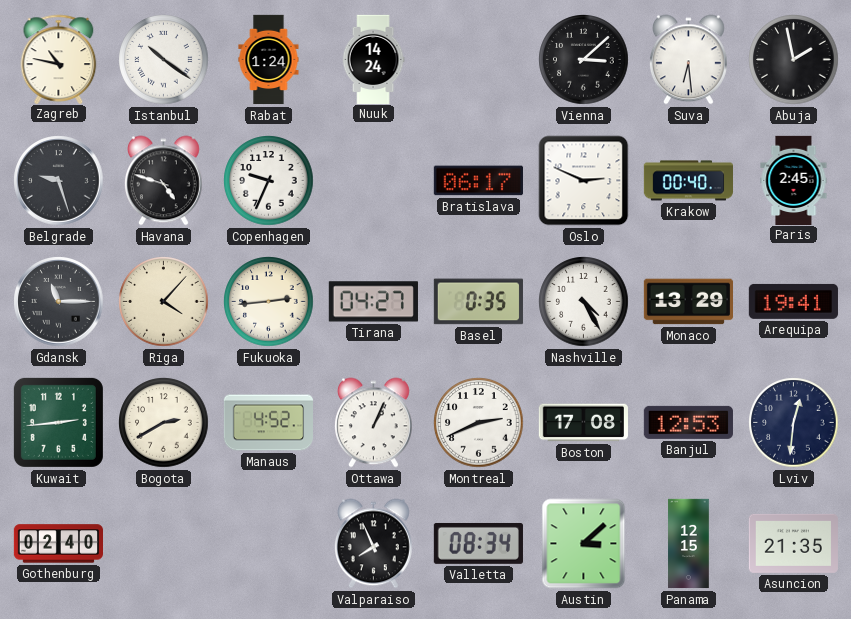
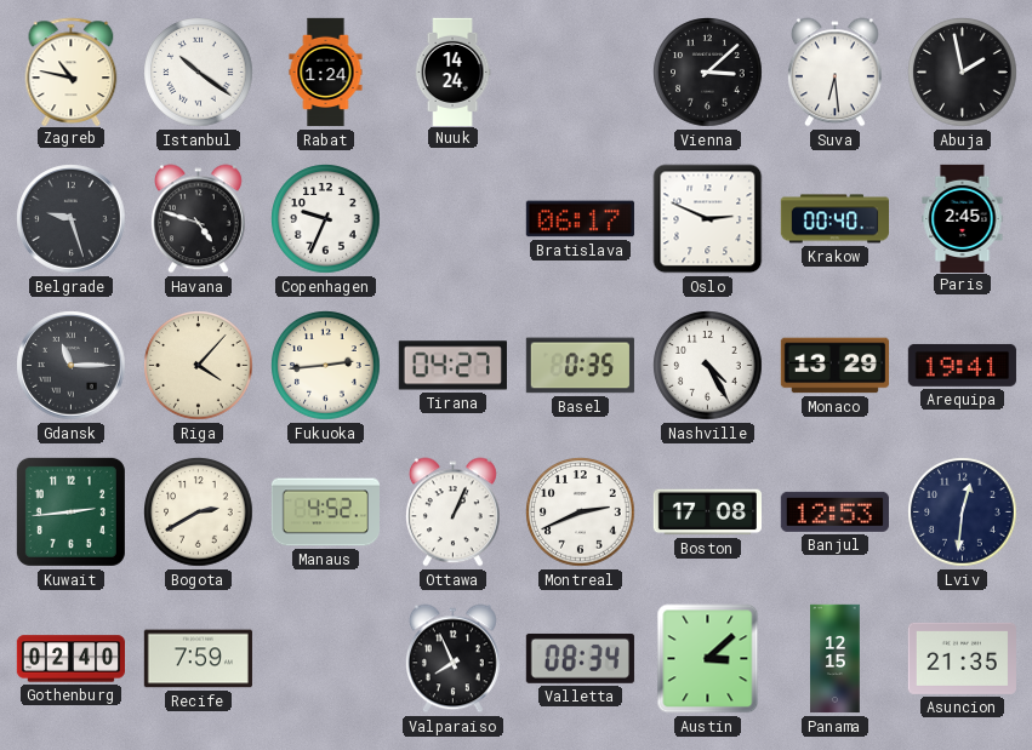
Recife: none -> 7:59 (198, 659)
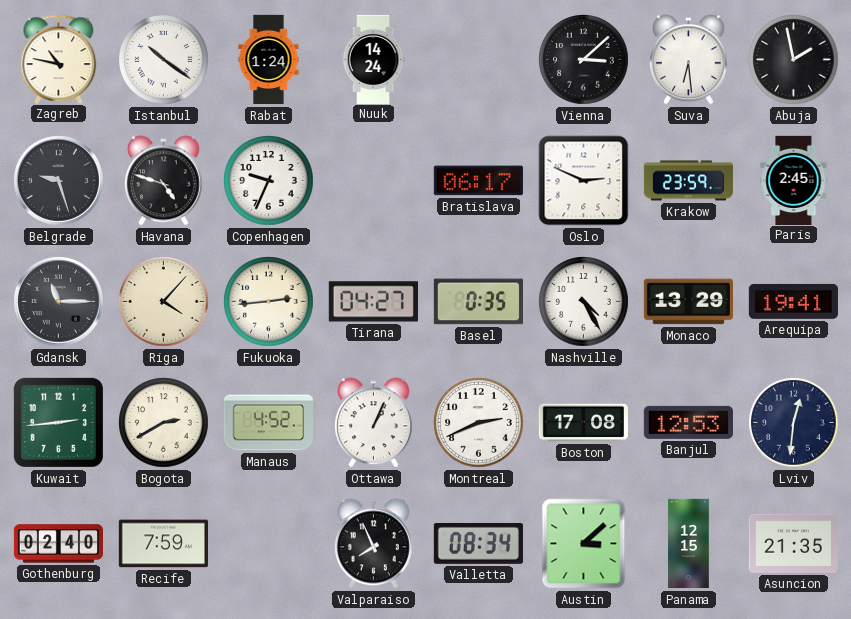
Krakow: 00:40 -> 23:59 (688, 181)
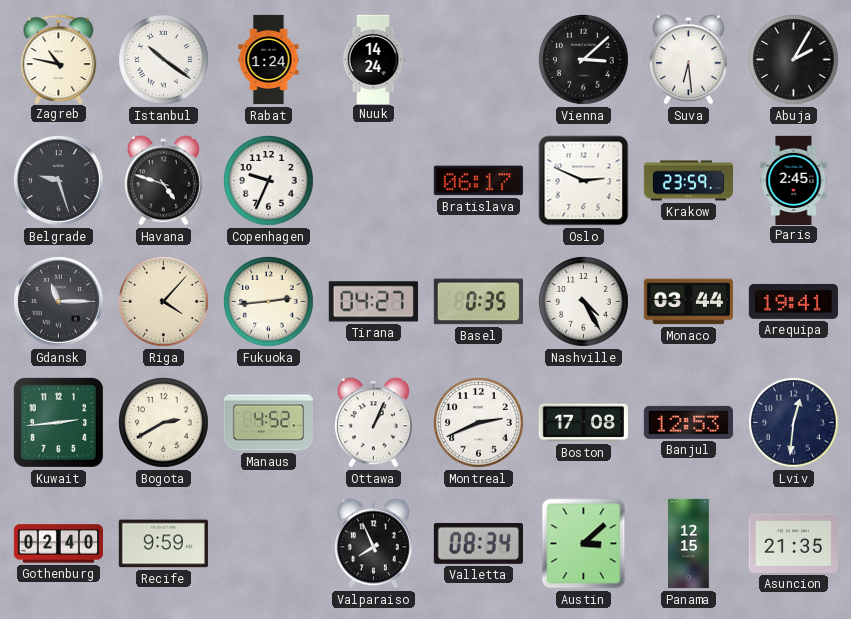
Abuja: 1:58 -> 2:05 (794, 60)
Monaco: 13:29 -> 03:44 (688, 302)
Recife: 7:59 -> 9:59 (163, 544)
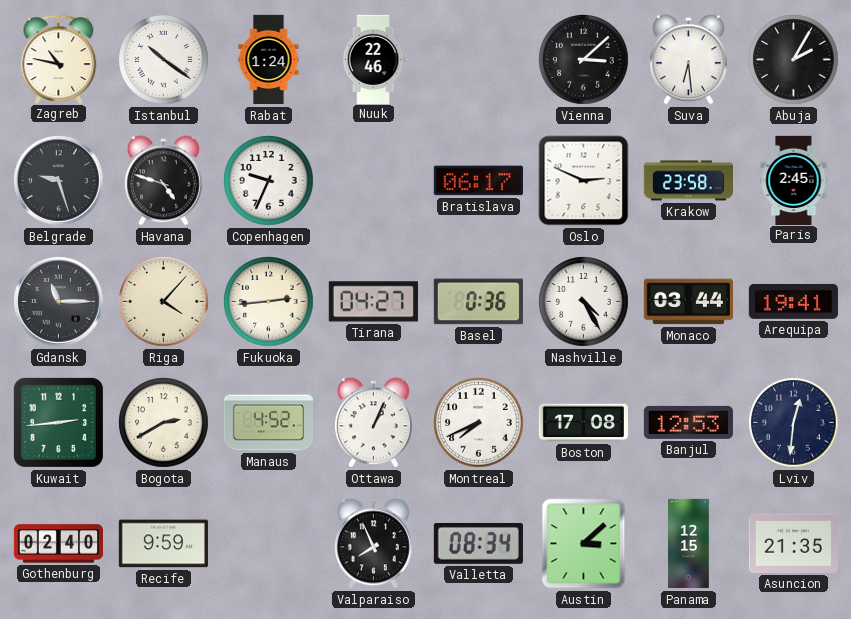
Nuuk: 14:24 -> 22:46 (373, 59)
Krakow: 23:59 -> 23:58 (688, 181)
Basel: 0:35 -> 0:36 (478, 302)
Montreal: 2:41 -> 7:41 (479, 423)
